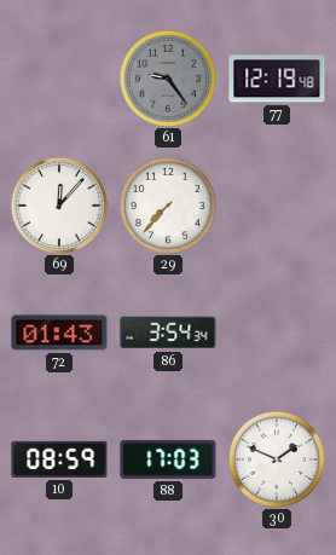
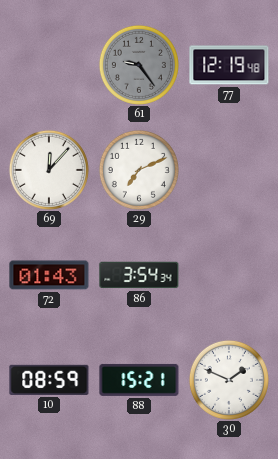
29: 7:37 -> 7:11 (139, 170)
88: 17:03 -> 15:21 (139, 380)
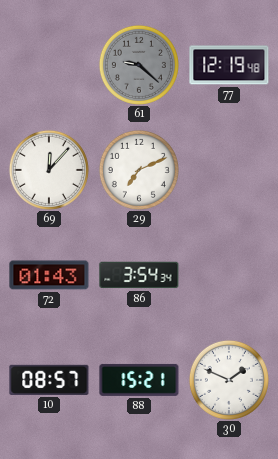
61: 9:24 -> 9:22 (139, 65)
10: 08:59 -> 08:57 (49, 380)
